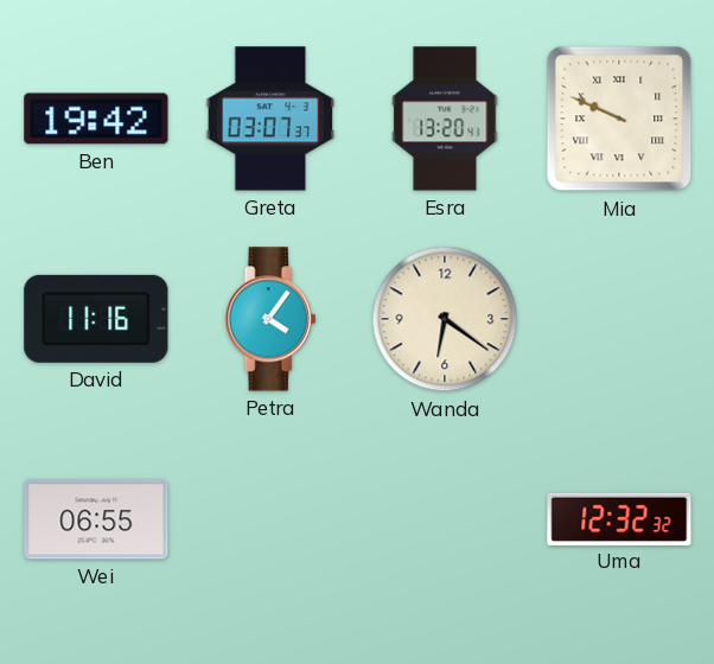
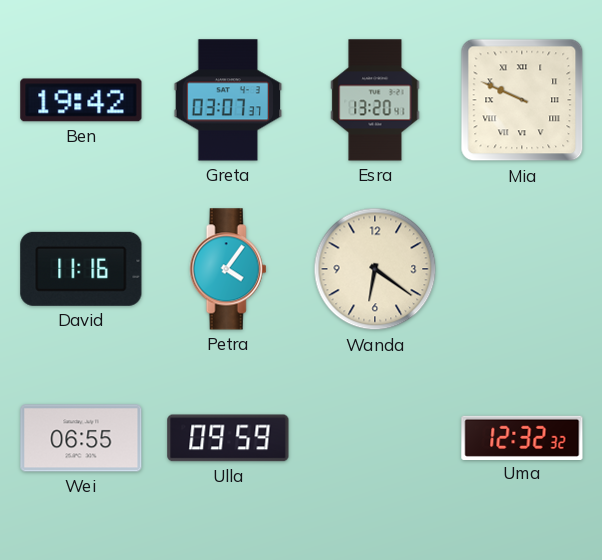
Ulla: none -> 09:59 (228, 438)
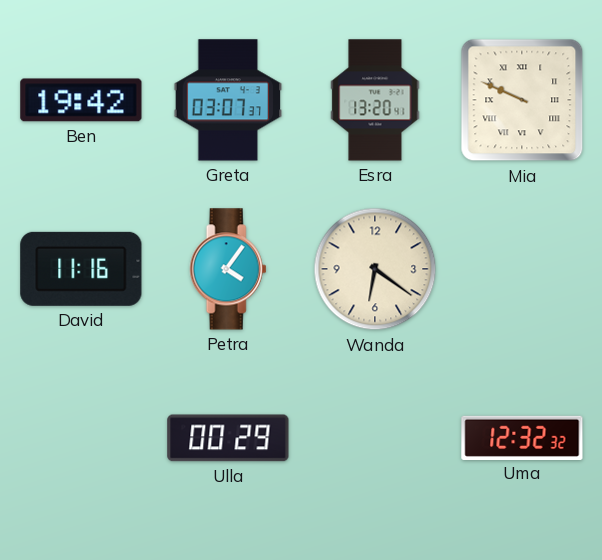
Wei: 06:55 -> none (81, 438)
Ulla: 09:59 -> 00:29 (228, 438)
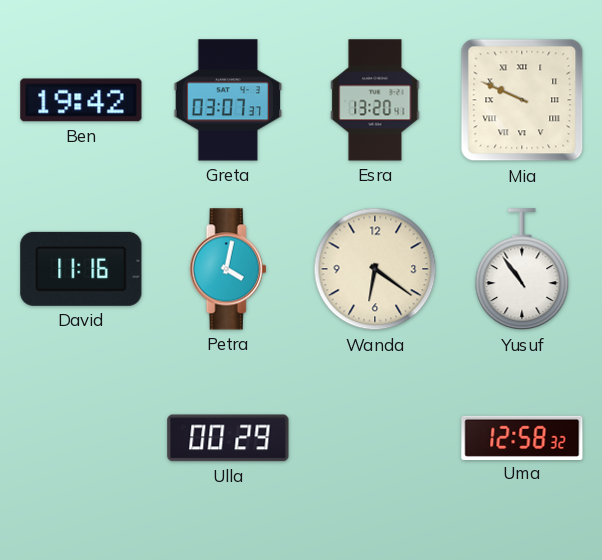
Petra: 4:06 -> 4:02 (228, 269)
Yusuf: none -> 10:54 (522, 270)
Uma: 12:32 -> 12:58 (522, 437)
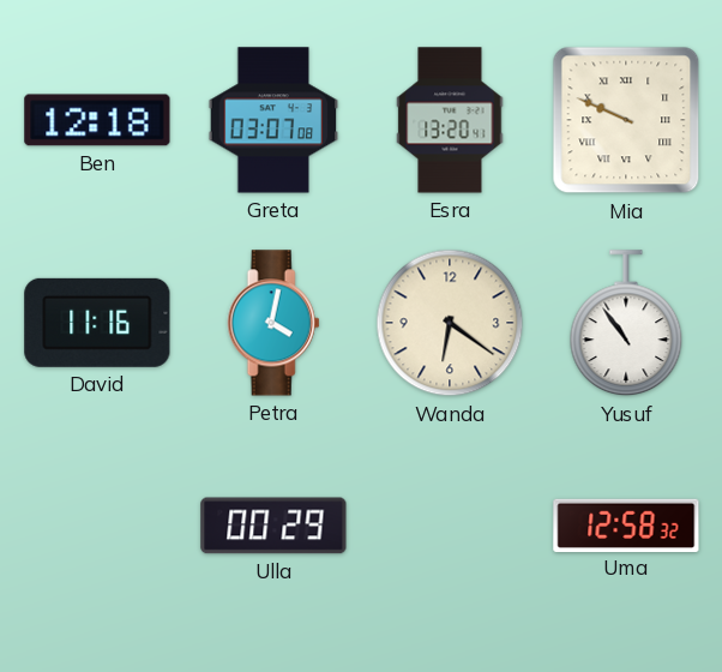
Ben: 19:42 -> 12:18 (97, 120)
Greta: 03:07:37 -> 03:07:08 (273, 120)
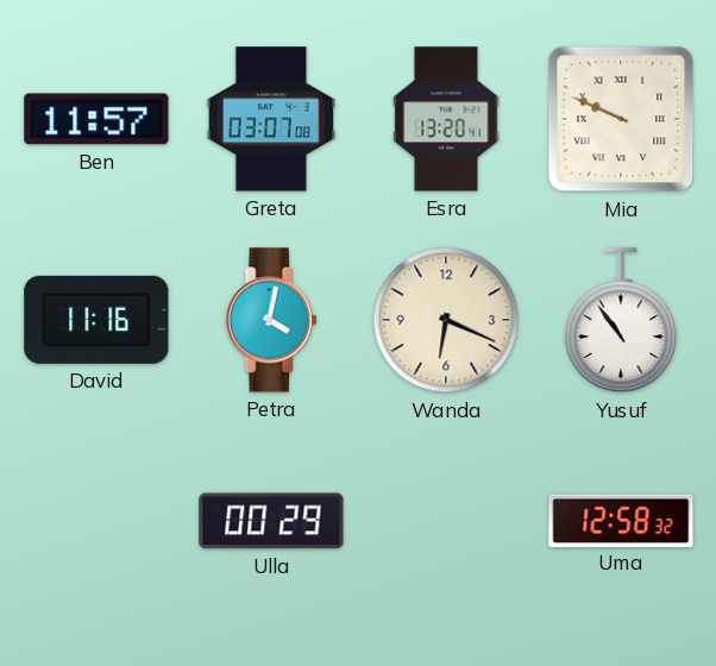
Ben: 12:18 -> 11:57 (96, 119)
Wanda: 6:21 -> 6:19 (446, 320)
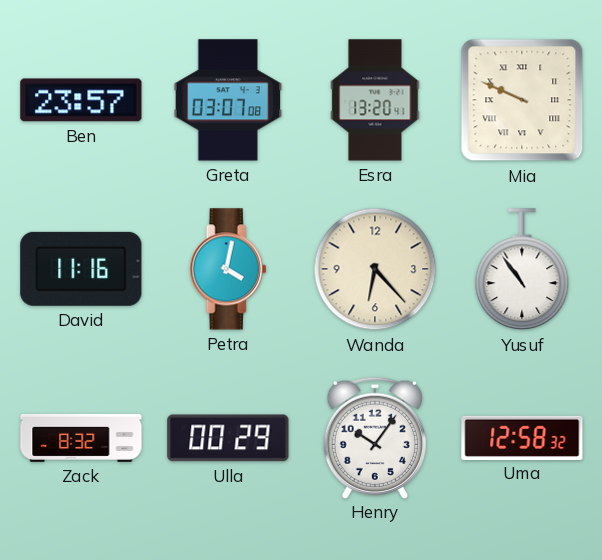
Ben: 11:57 -> 23:57 (81, 100)
Wanda: 6:19 -> 6:23 (375, 269)
Zack: none -> 8:32 (81, 438)
Henry: none -> 10:06 (374, 437)
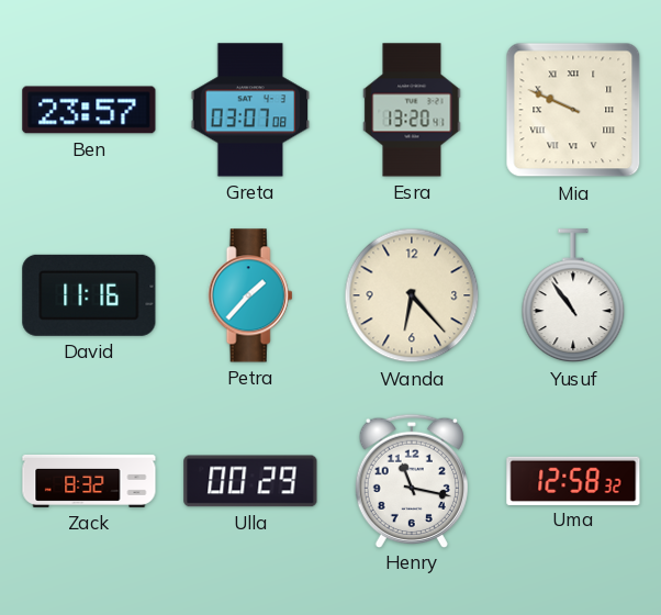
Petra: 4:02 -> 1:37 (250, 295)
Henry: 10:06 -> 11:17 (411, 480)
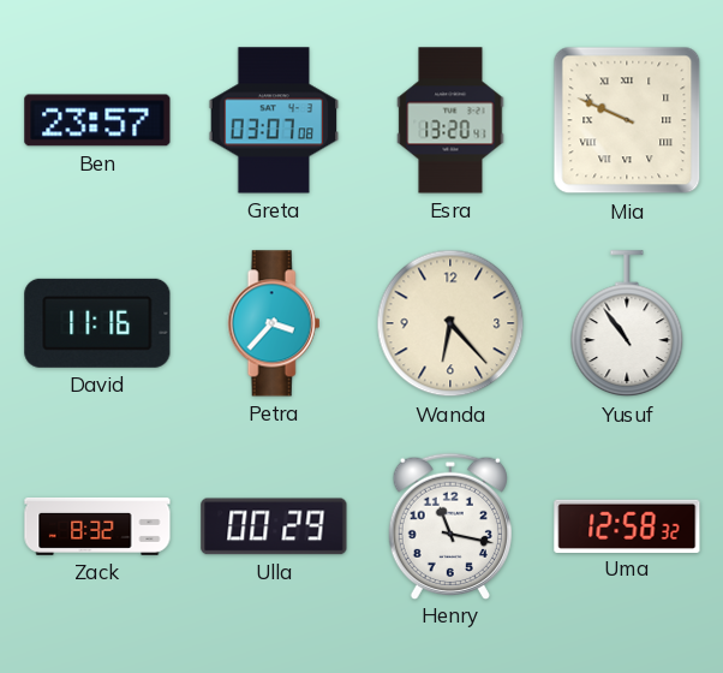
Petra: 1:37 -> 3:37 (274, 323)
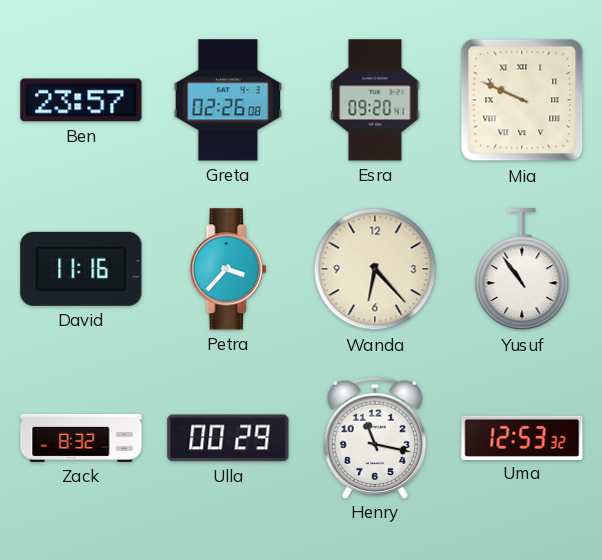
Greta: 03:07 -> 02:26 (228, 100)
Esra: 13:20 -> 09:20 (375, 100)
Uma: 12:58 -> 12:53 (522, 437)
